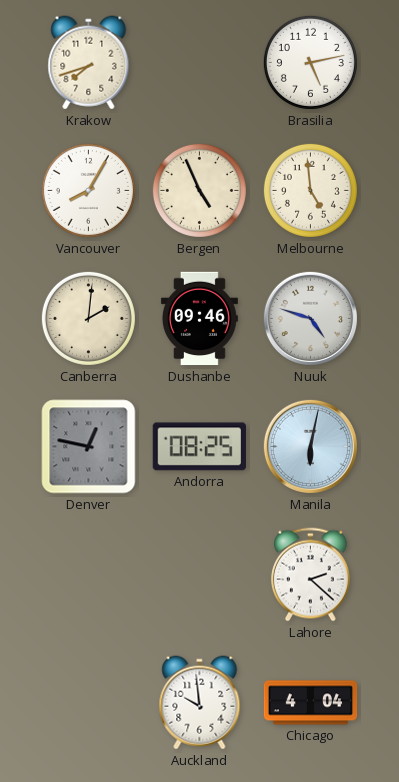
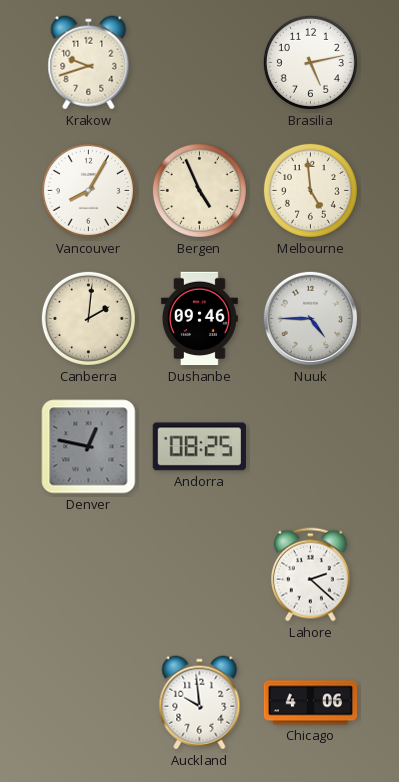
Krakow: 7:42 -> 9:42 (89, 63)
Nuuk: 4:48 -> 4:45 (310, 318)
Manila: 6:02 -> none (310, 446)
Chicago: 4:04 -> 4:06 (311, 703)
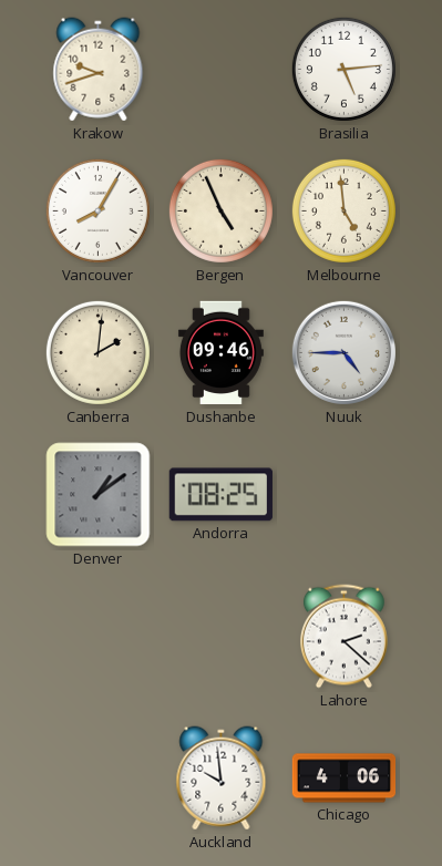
Brasilia: 5:13 -> 5:14 (343, 69)
Denver: 12:47 -> 1:09 (99, 495)
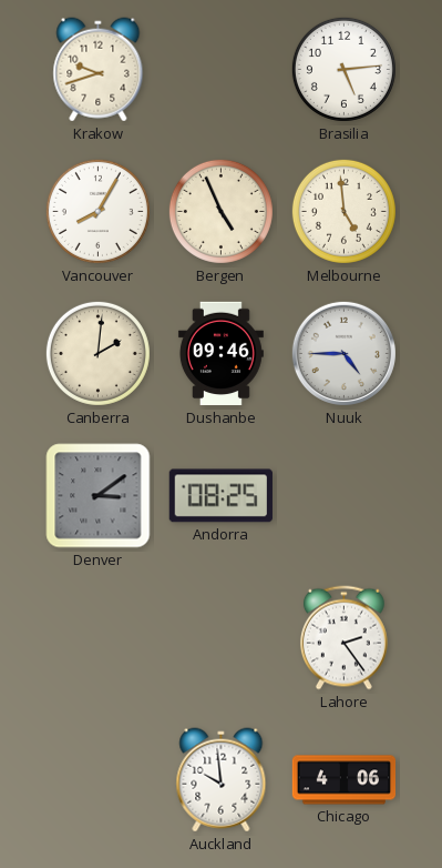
Denver: 1:09 -> 3:09 (99, 496)
Lahore: 2:22 -> 2:24 (343, 638)
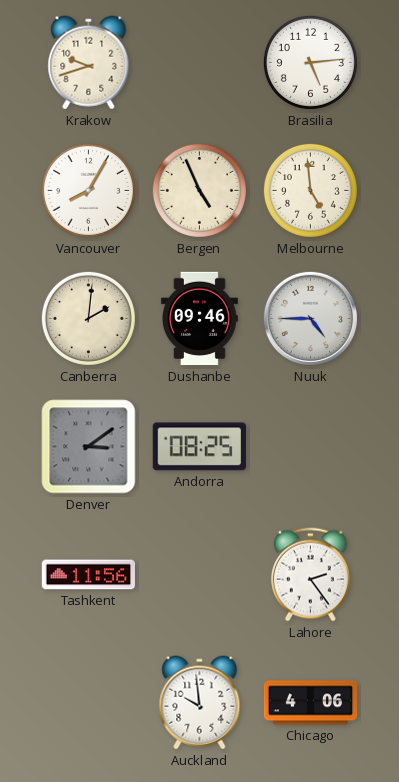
Tashkent: none -> 11:56 (88, 575)
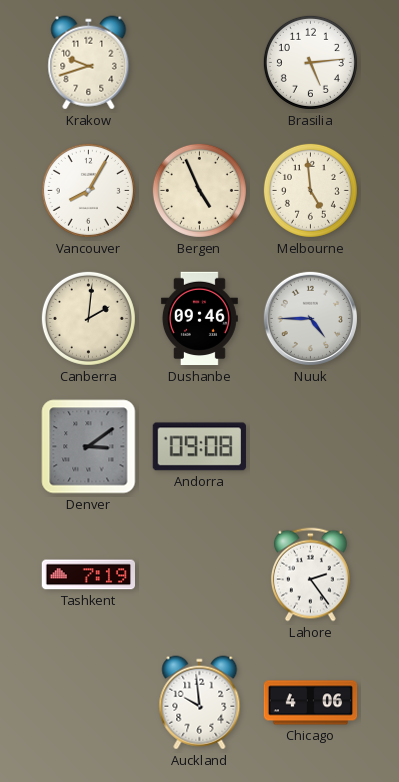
Andorra: 08:25 -> 09:08 (199, 447)
Tashkent: 11:56 -> 7:19 (88, 575)
